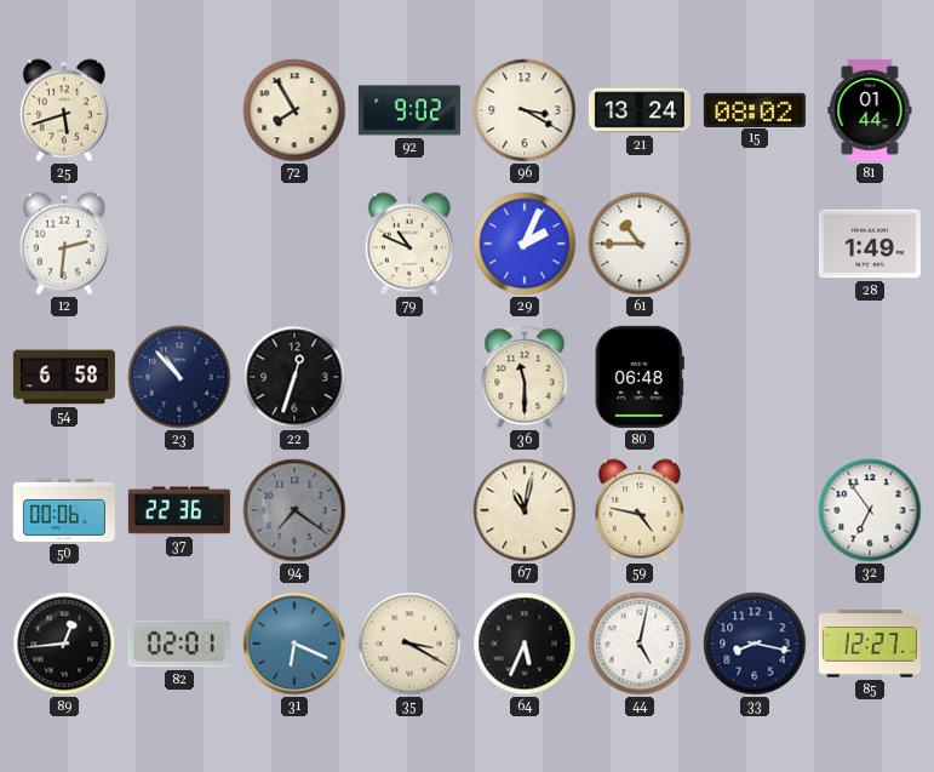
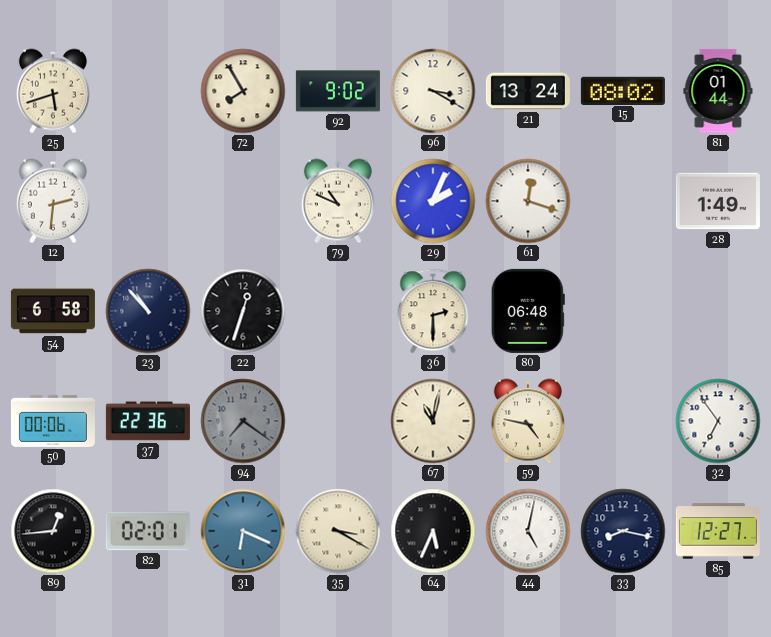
61: 10:45 -> 12:18 (528, 201)
36: 11:30 -> 2:30 (433, 311)
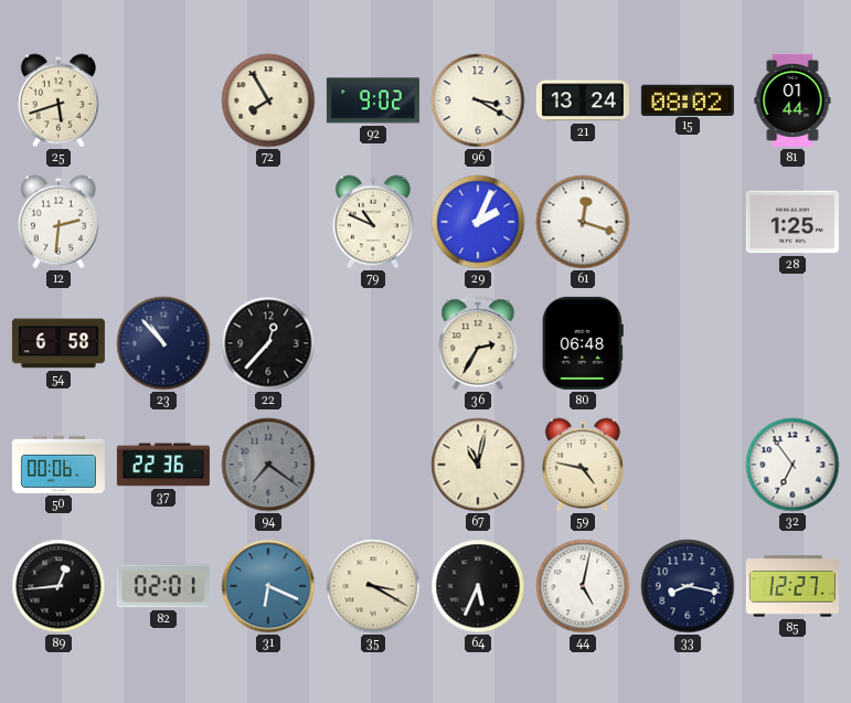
28: 1:49 -> 1:25 (793, 222)
22: 12:33 -> 12:37 (268, 343)
36: 2:30 -> 2:35 (478, 343)
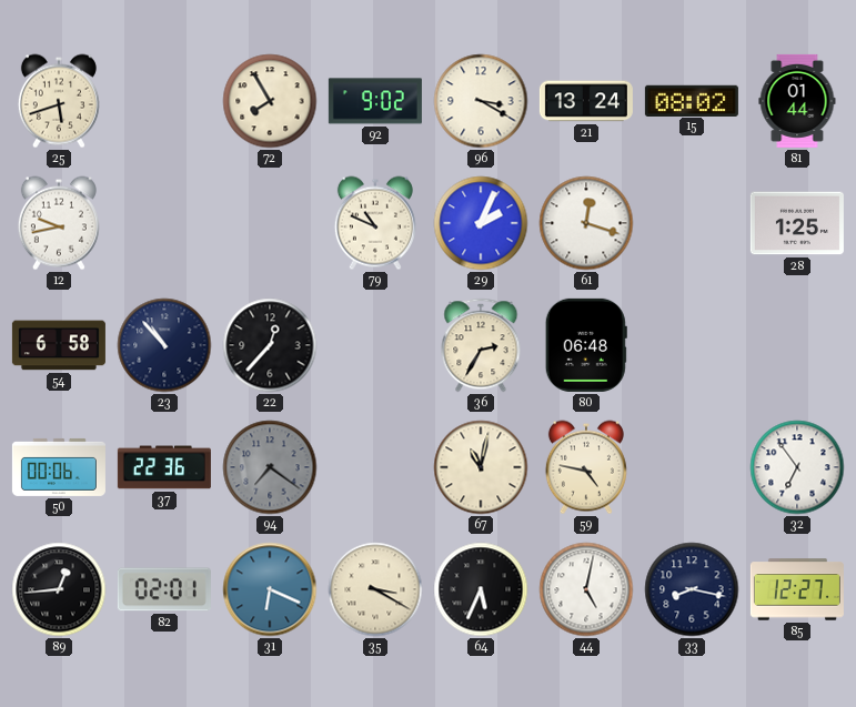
12: 2:31 -> 9:43 (59, 223)
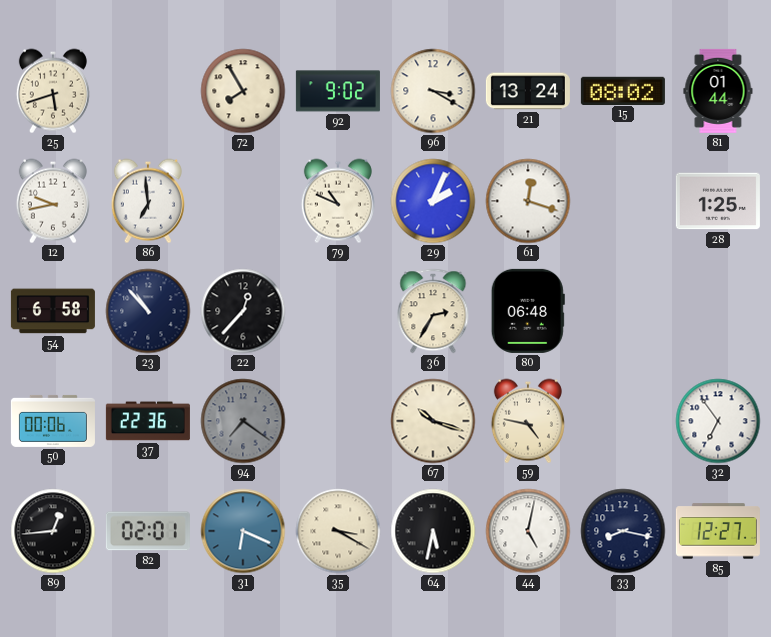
86: none -> 6:59 (148, 201)
67: 11:02 -> 10:18 (433, 421)
64: 5:34 -> 5:32 (433, 531)
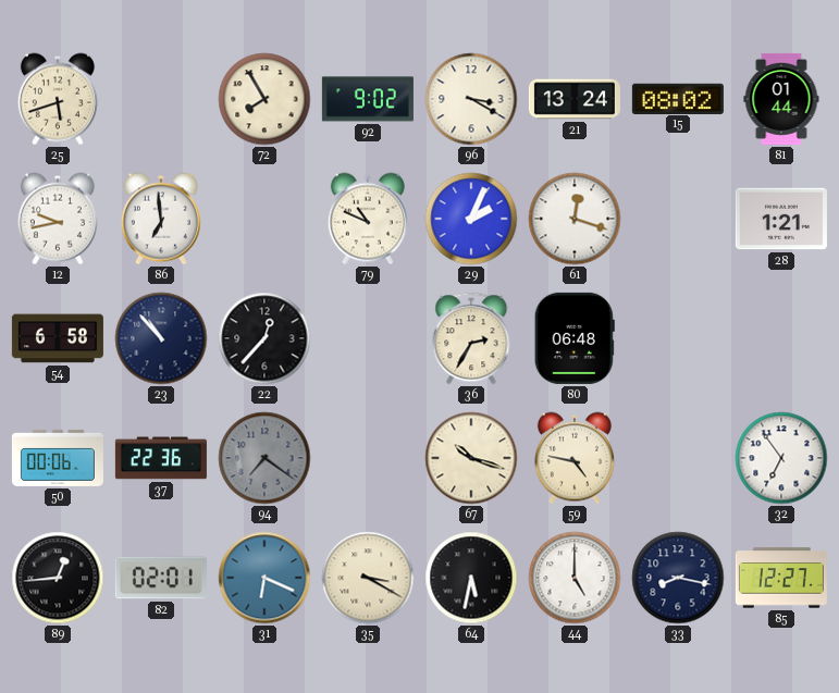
28: 1:25 -> 1:21 (781, 219)
44: 5:02 -> 5:00 (575, 578)
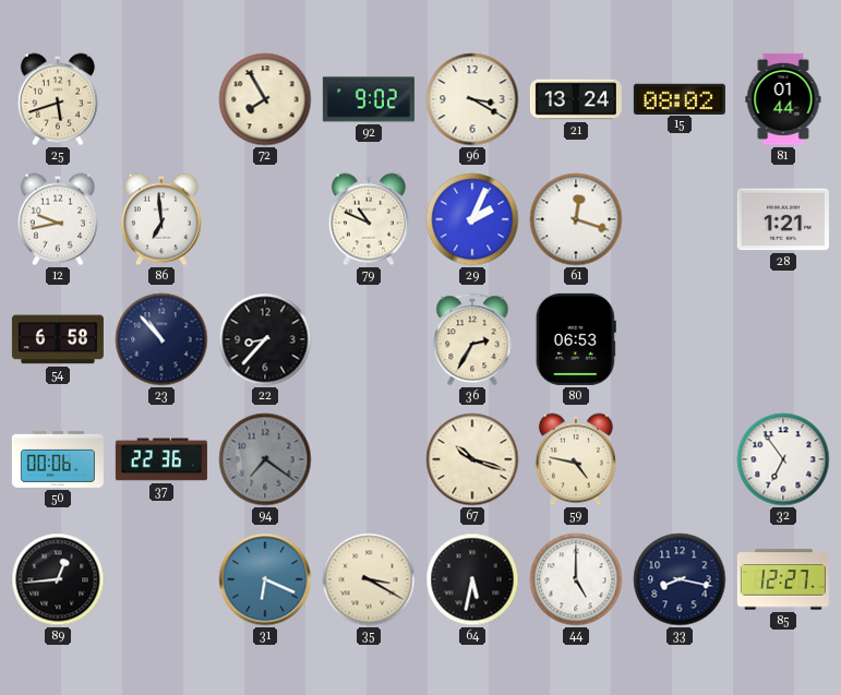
22: 12:37 -> 8:37 (265, 339)
80: 06:48 -> 06:53 (576, 339)
82: 02:01 -> none (161, 578)
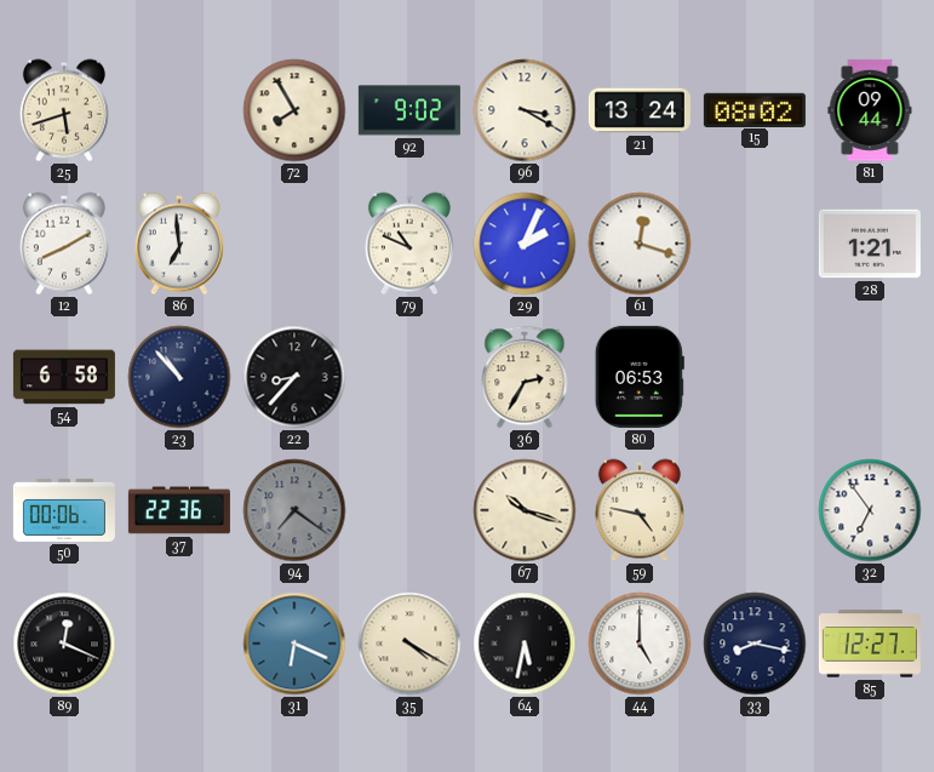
81: 01:44 -> 09:44 (870, 110)
12: 9:43 -> 8:10 (64, 244)
89: 12:44 -> 12:19 (64, 644)
35: 3:20 -> 4:20 (409, 644)
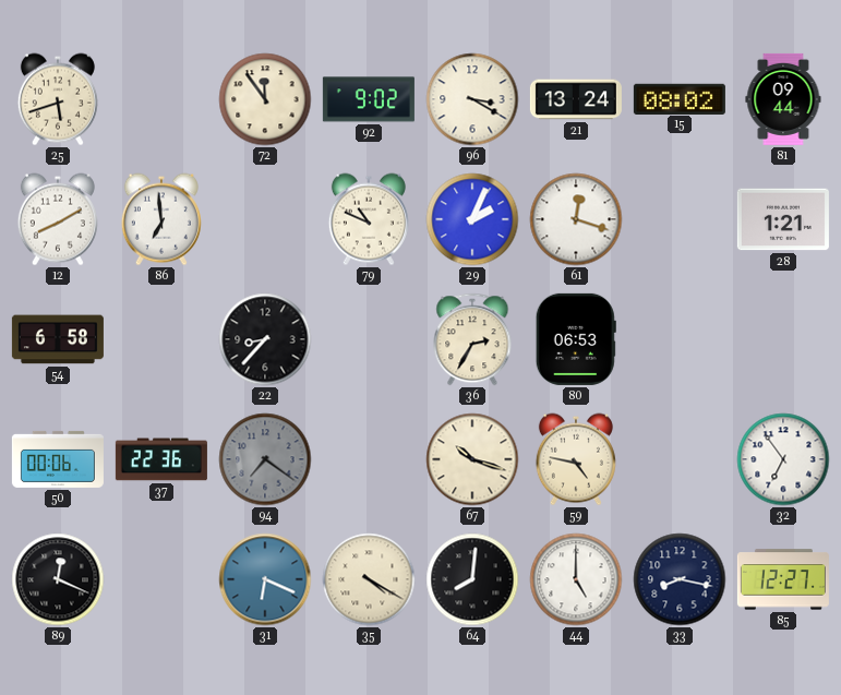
72: 7:55 -> 11:54 (265, 99)
23: 10:53 -> none (179, 377)
64: 5:32 -> 8:01 (472, 579)
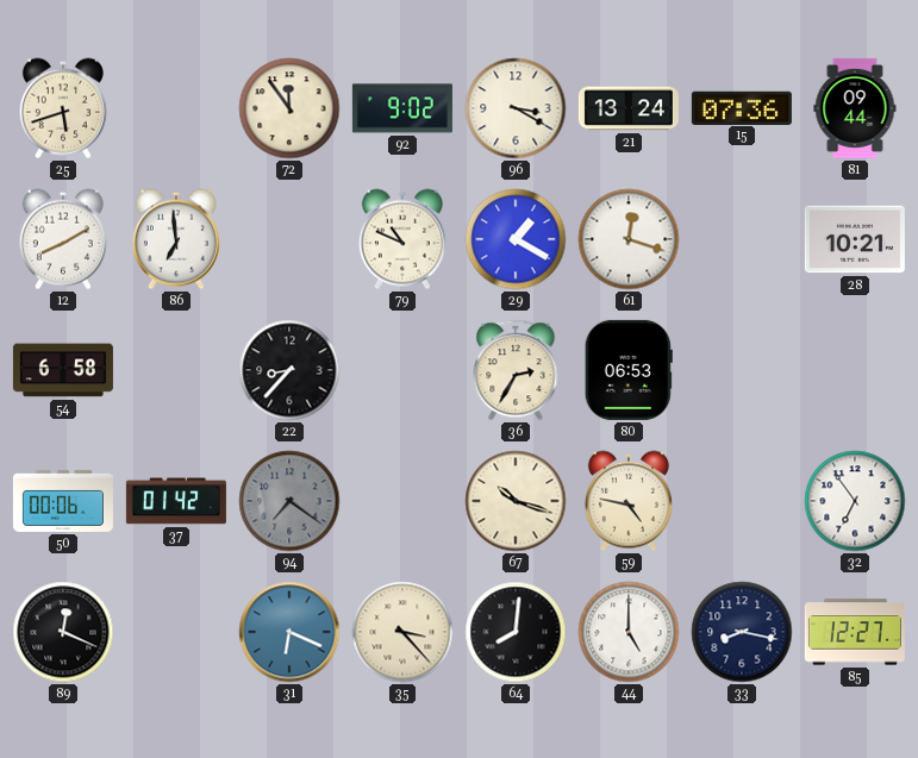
15: 08:02 -> 07:36 (742, 107)
29: 2:04 -> 1:20 (516, 239)
28: 1:21 -> 10:21 (855, 239)
37: 22:36 -> 01:42 (176, 501)
35: 4:20 -> 3:23 (402, 632)
